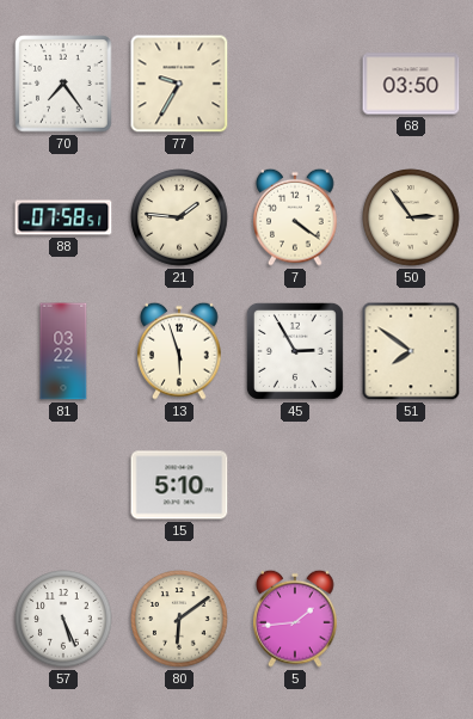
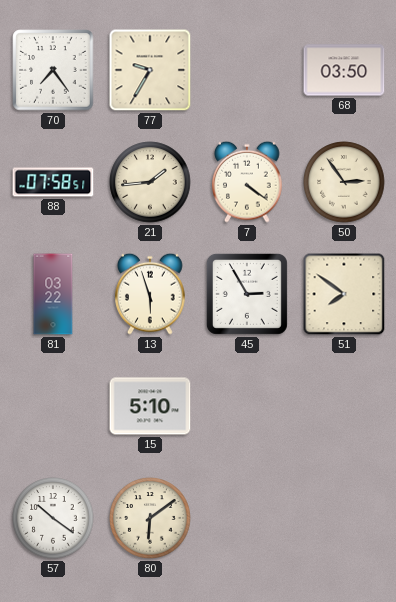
21: 1:46 -> 1:44 (150, 182)
57: 5:26 -> 10:21 (53, 518)
5: 1:44 -> none (295, 619)
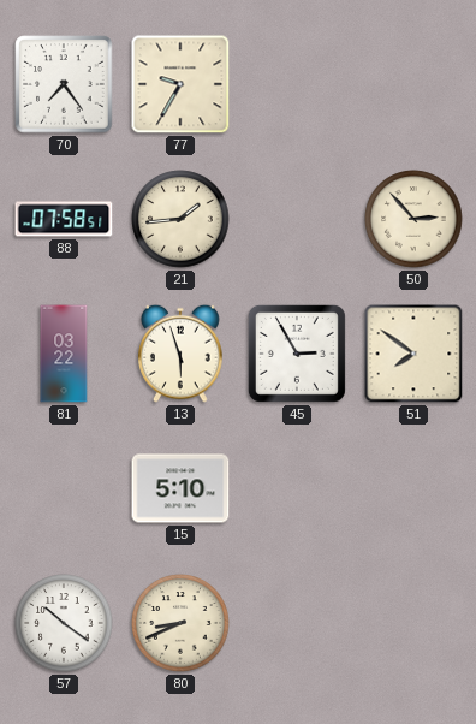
68: 03:50 -> none (344, 70)
7: 4:21 -> none (247, 182)
50: 2:54 -> 2:53 (413, 219)
80: 6:09 -> 8:41 (180, 623)
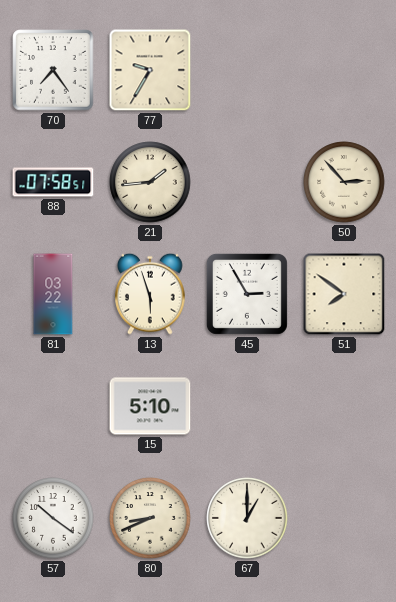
67: none -> 1:00 (247, 518)
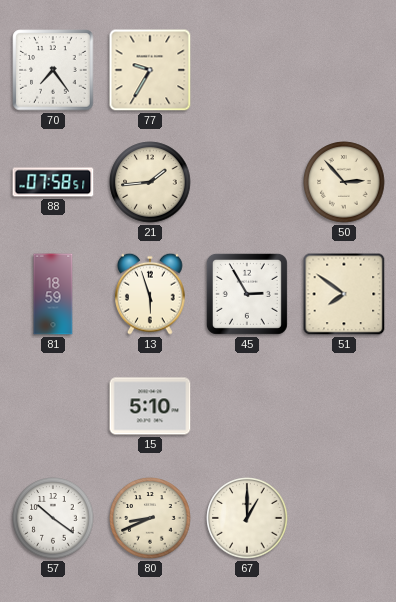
81: 03:22 -> 18:59 (53, 294)
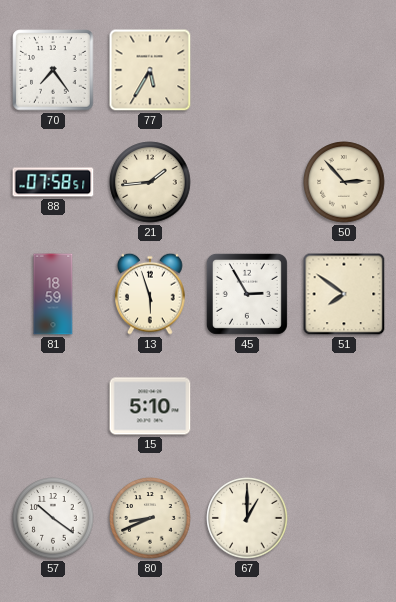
77: 9:35 -> 5:35 (150, 70)
